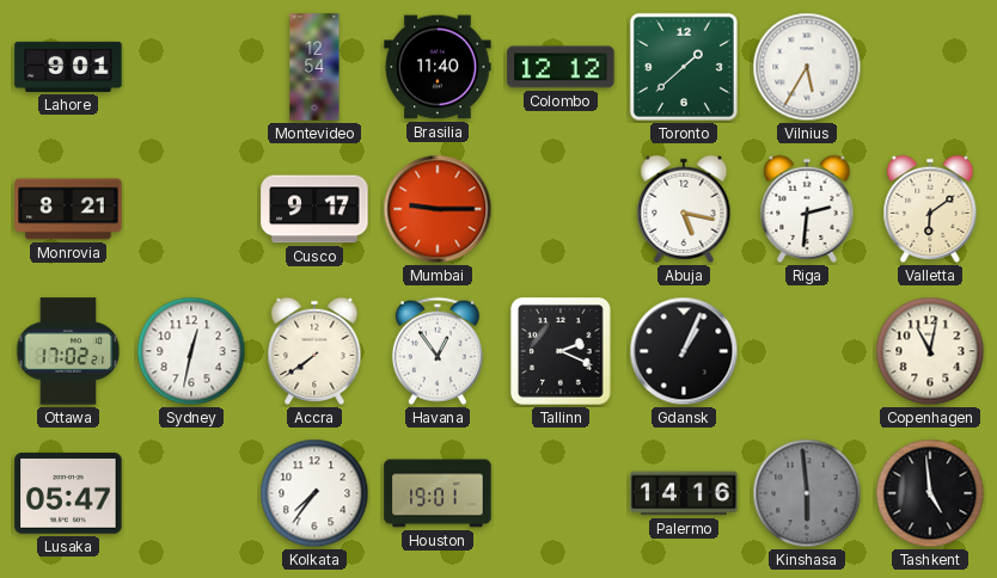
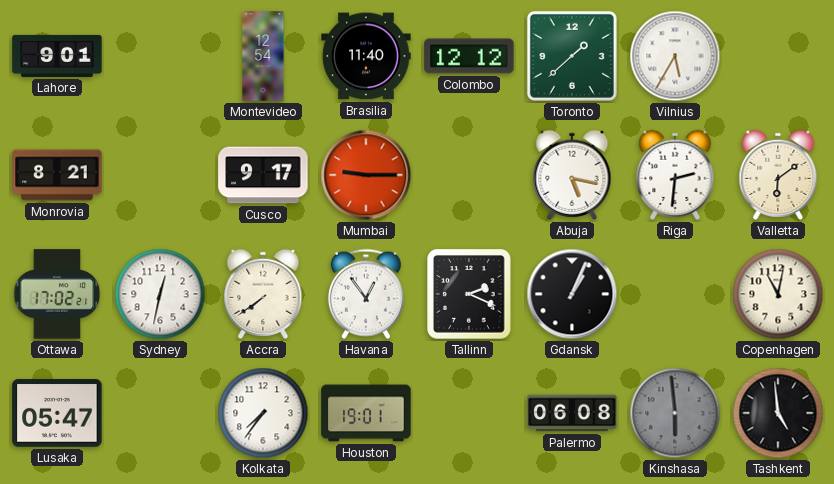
Palermo: 14:16 -> 06:08 (572, 413)
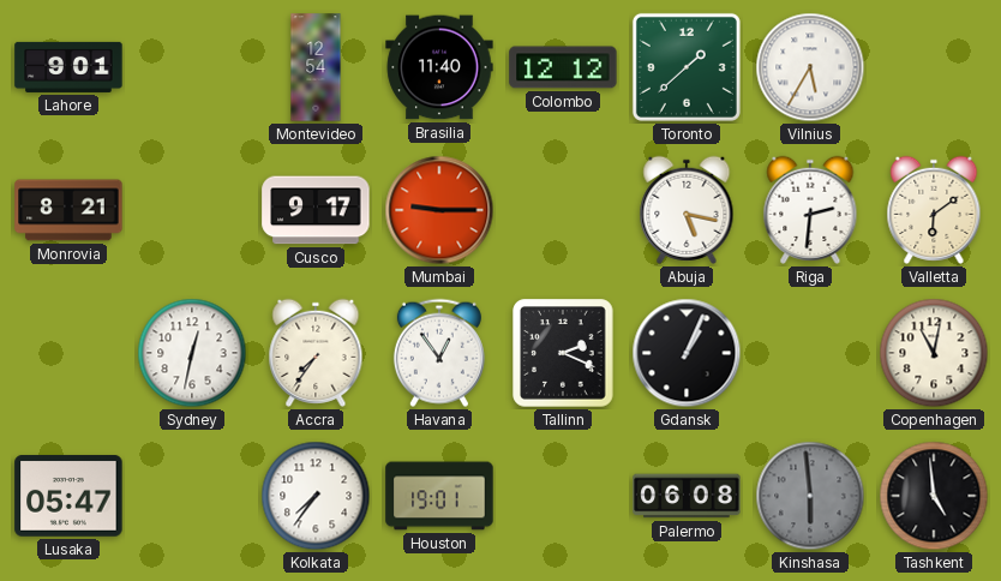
Ottawa: 17:02 -> none (57, 294)
Accra: 7:39 -> 7:36 (316, 353)
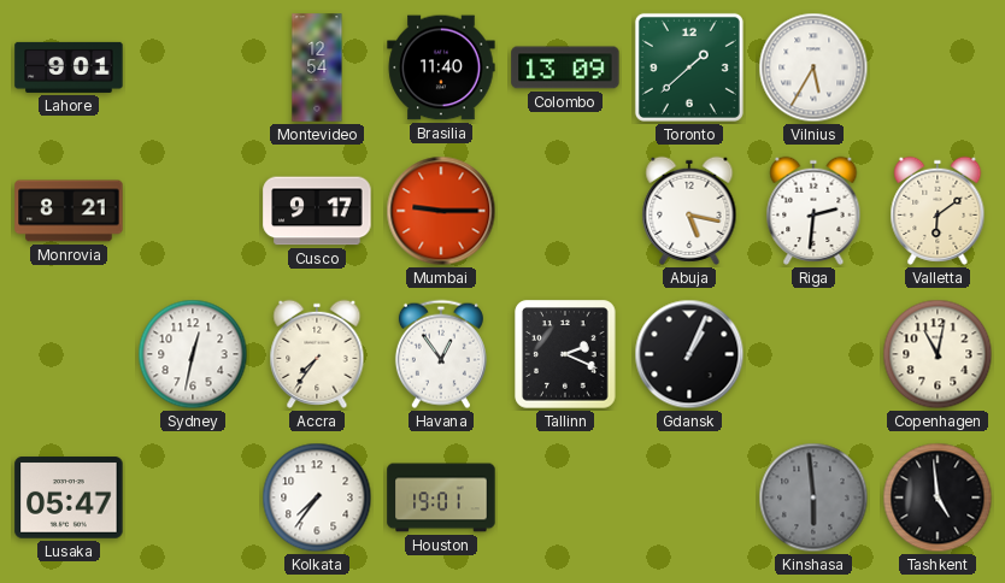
Colombo: 12:12 -> 13:09 (565, 67)
Palermo: 06:08 -> none (687, 496)
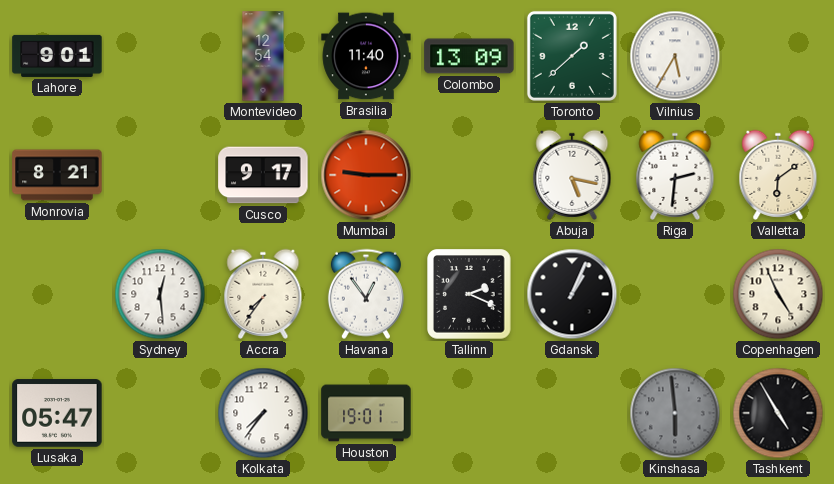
Sydney: 12:32 -> 12:29 (160, 294)
Copenhagen: 11:02 -> 4:56 (778, 294)
Tashkent: 4:59 -> 4:55 (778, 413)
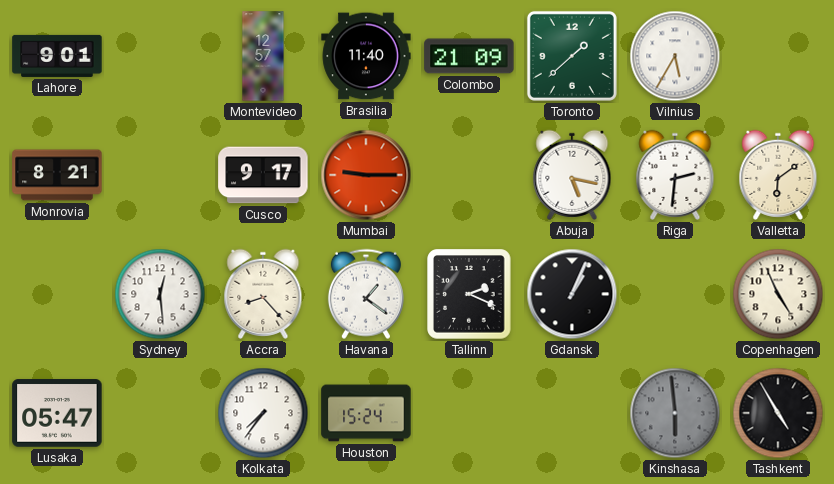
Montevideo: 12:54 -> 12:57 (263, 56)
Colombo: 13:09 -> 21:09 (469, 56)
Accra: 7:36 -> 8:23 (263, 294)
Havana: 12:54 -> 1:21 (366, 294)
Houston: 19:01 -> 15:24 (366, 413)
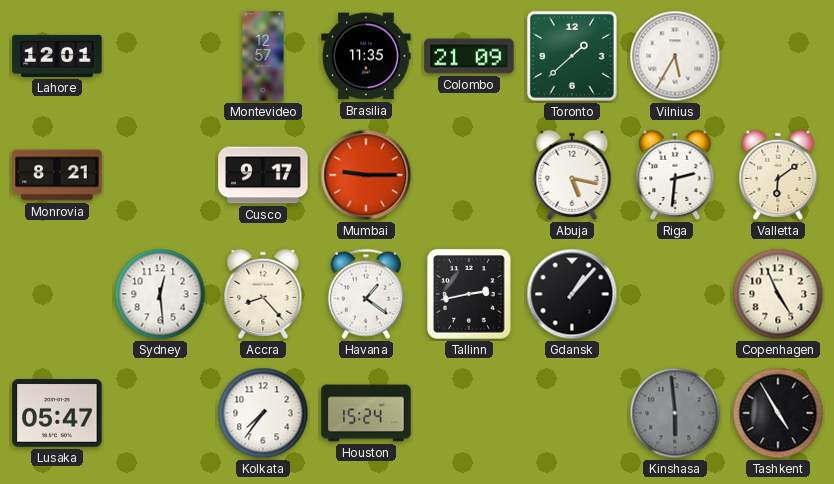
Lahore: 9:01 -> 12:01 (57, 56)
Brasilia: 11:40 -> 11:35 (366, 56)
Tallinn: 2:19 -> 2:43 (469, 294)
Gdansk: 1:04 -> 1:07 (572, 294)
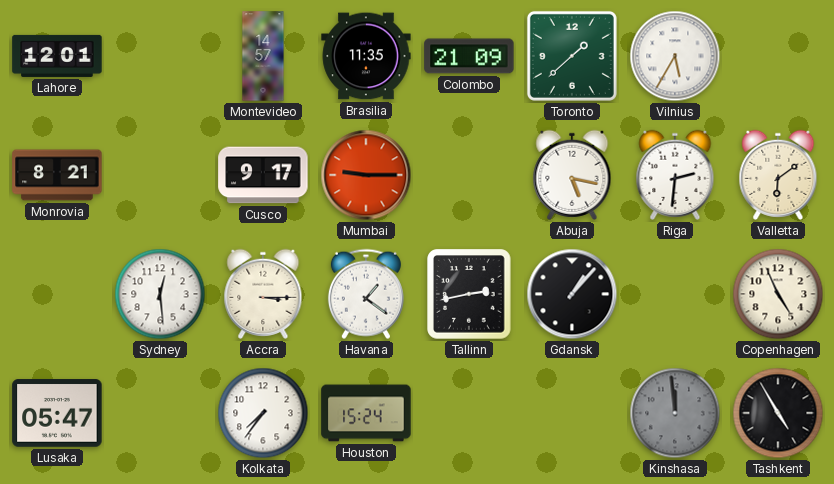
Montevideo: 12:57 -> 14:57 (263, 56)
Accra: 8:23 -> 3:15 (263, 294)
Kinshasa: 5:59 -> 11:59 (675, 413)
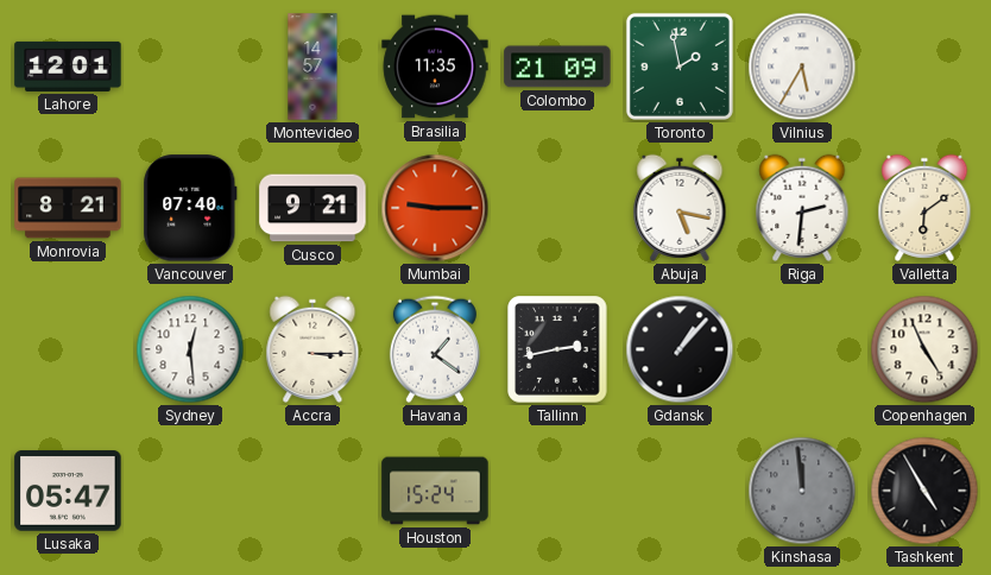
Toronto: 1:38 -> 1:58 (680, 67)
Vancouver: none -> 07:40 (190, 208)
Cusco: 9:17 -> 9:21 (313, 208)
Kolkata: 7:36 -> none (263, 413)
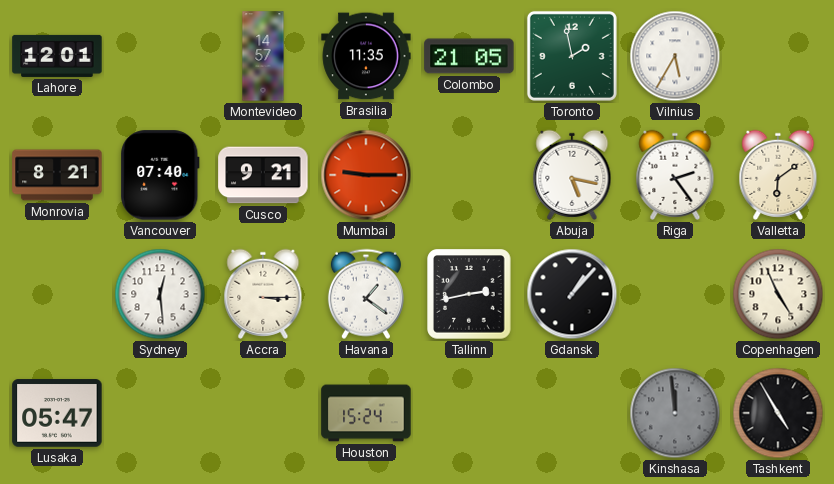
Colombo: 21:09 -> 21:05 (469, 56)
Riga: 2:31 -> 2:24 (675, 175)
